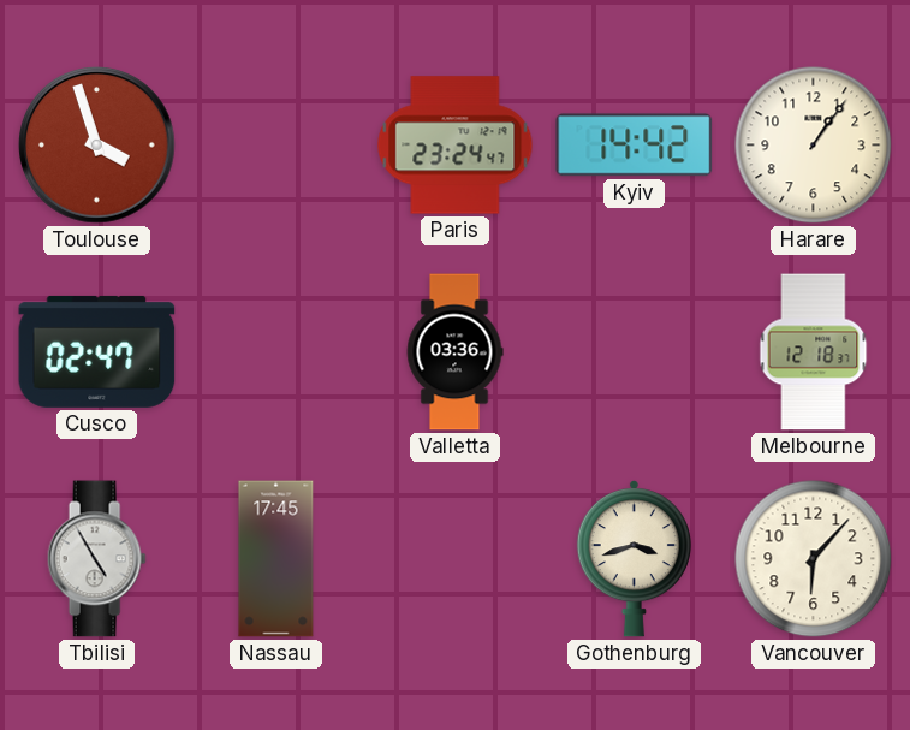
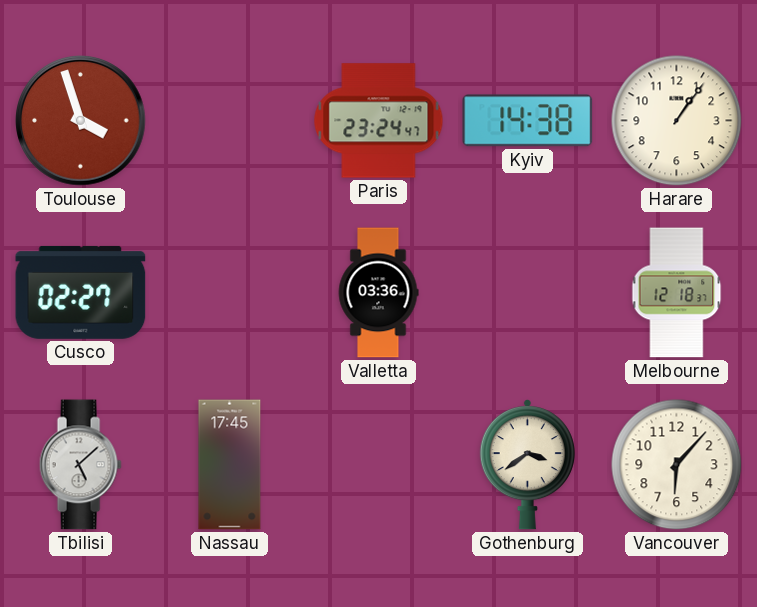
Kyiv: 14:42 -> 14:38 (528, 121)
Cusco: 02:47 -> 02:27 (81, 292)
Tbilisi: 4:55 -> 5:08 (80, 465)
Gothenburg: 3:42 -> 3:39 (527, 465)
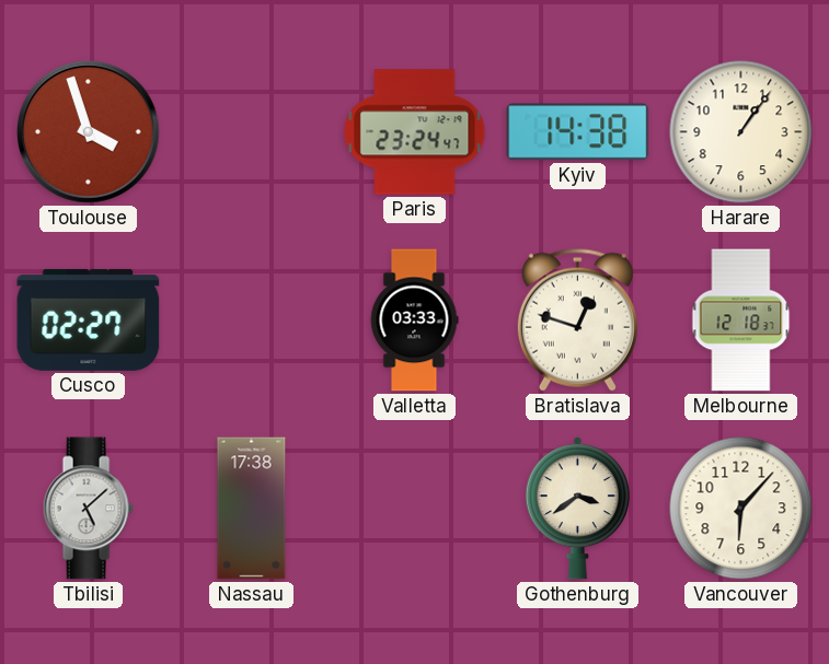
Valletta: 03:36 -> 03:33 (414, 321)
Bratislava: none -> 12:48 (577, 319)
Nassau: 17:45 -> 17:38 (252, 509)
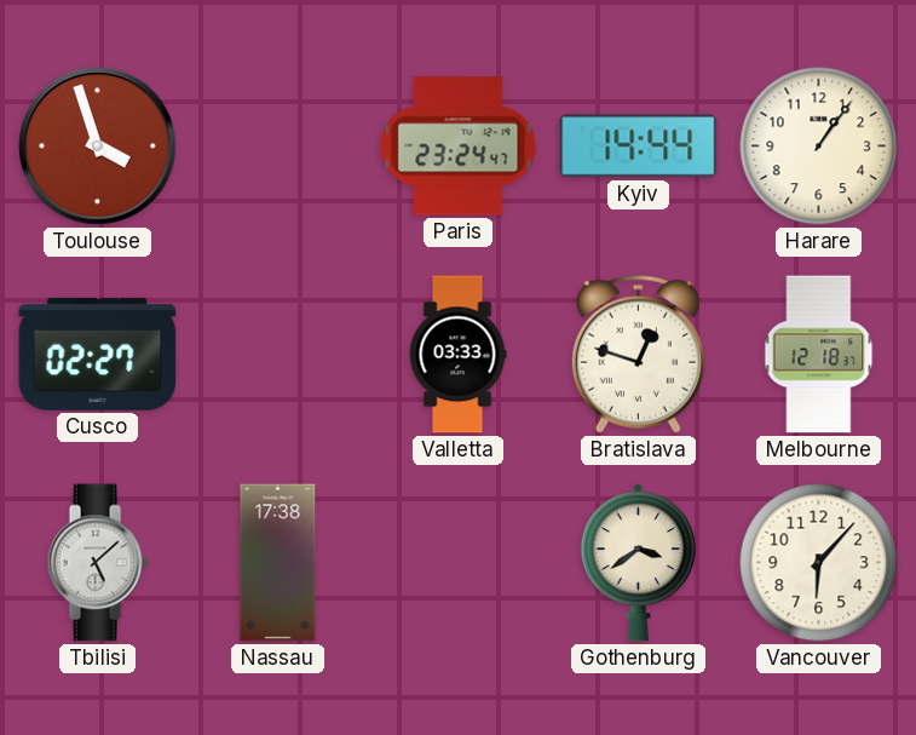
Kyiv: 14:38 -> 14:44 (639, 147)
